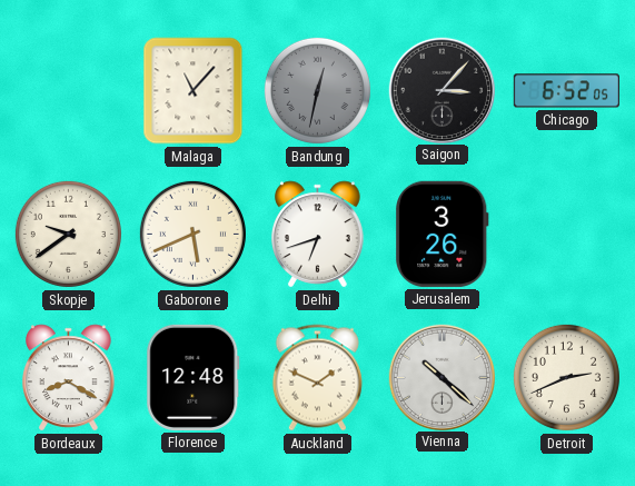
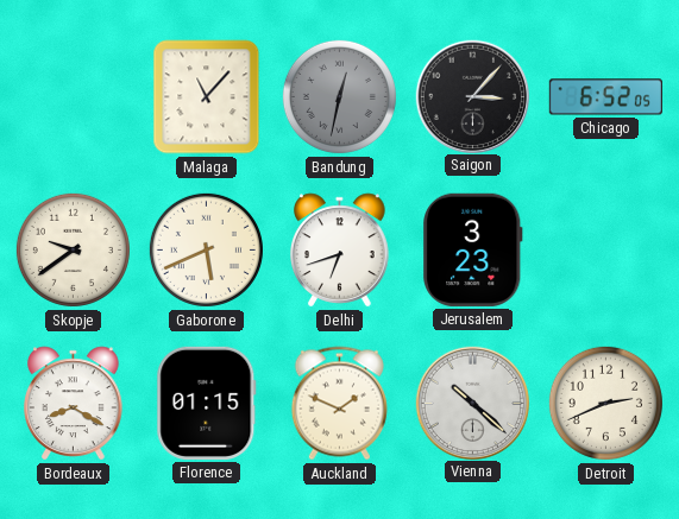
Jerusalem: 3:26 -> 3:23 (473, 249)
Florence: 12:48 -> 01:15 (207, 403)
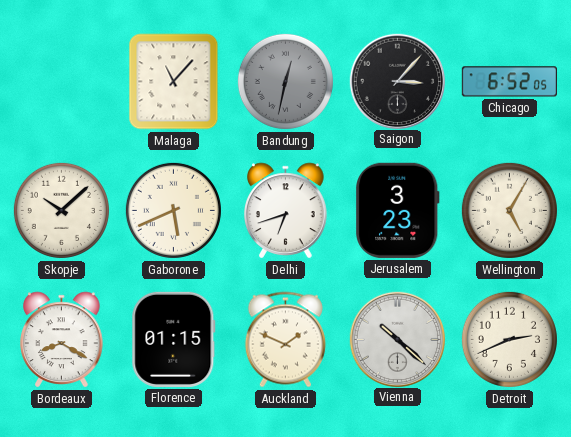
Skopje: 9:39 -> 10:08 (61, 210)
Wellington: none -> 5:05 (509, 210)
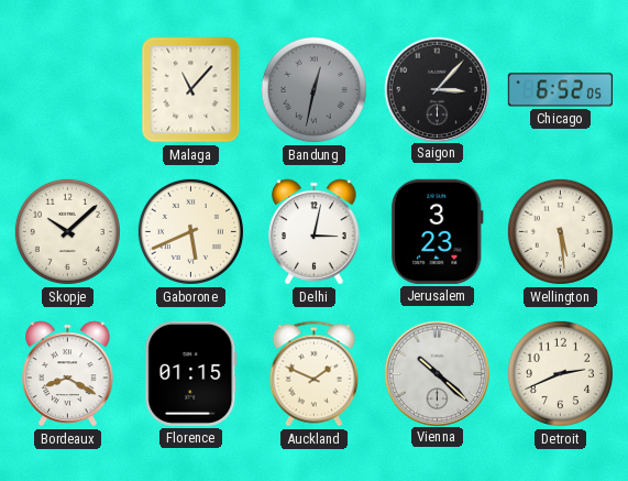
Delhi: 6:42 -> 3:02 (315, 232)
Wellington: 5:05 -> 5:29 (560, 231)
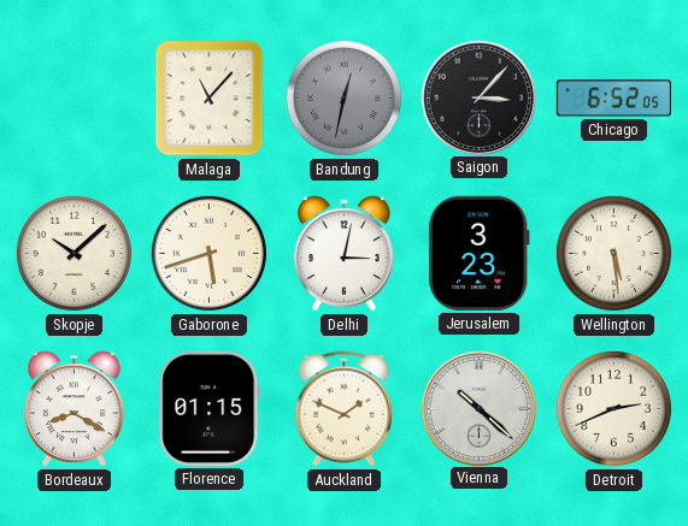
Gaborone: 5:41 -> 5:42 (208, 253)
